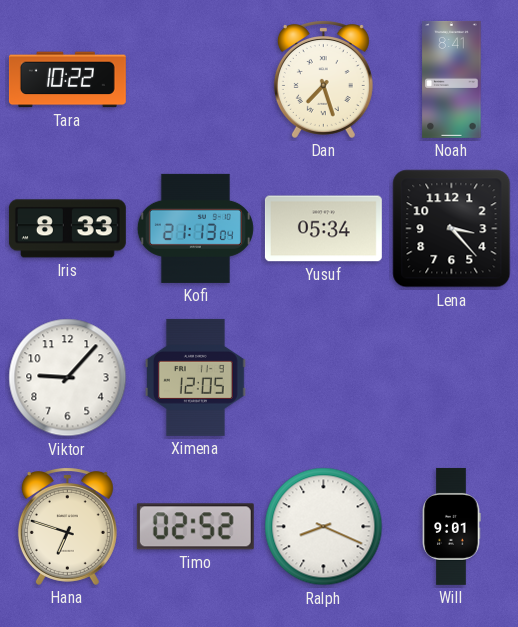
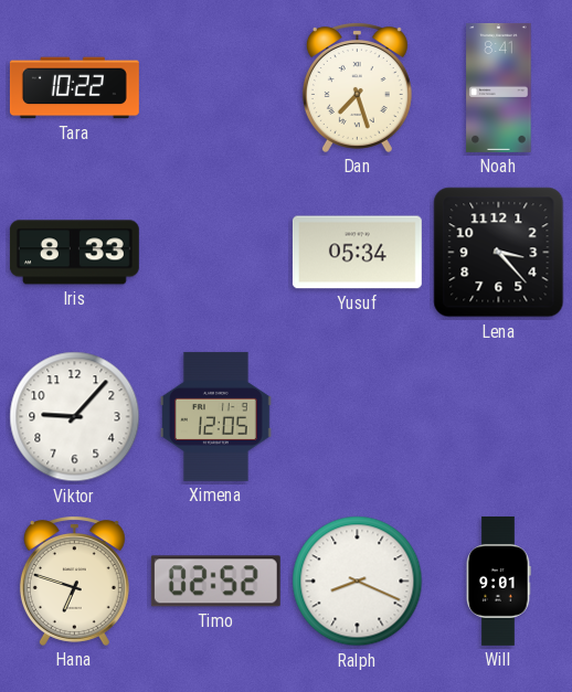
Kofi: 21:13 -> none (195, 228)
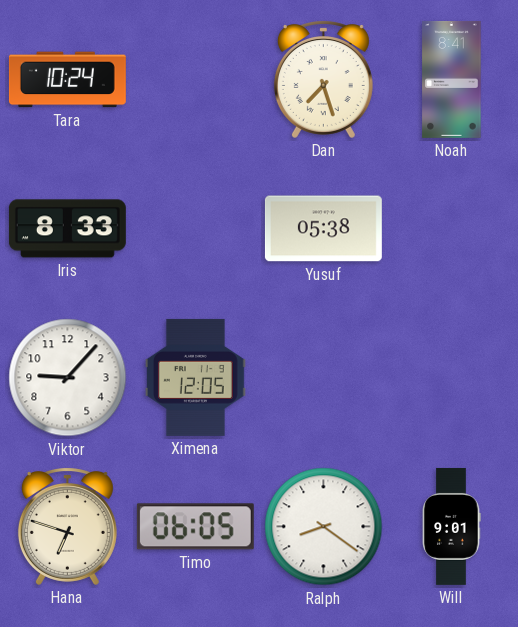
Tara: 10:22 -> 10:24 (67, 80)
Yusuf: 05:34 -> 05:38 (323, 229)
Lena: 3:23 -> none (499, 253)
Timo: 02:52 -> 06:05 (195, 527)
Ralph: 8:19 -> 8:21 (324, 527)
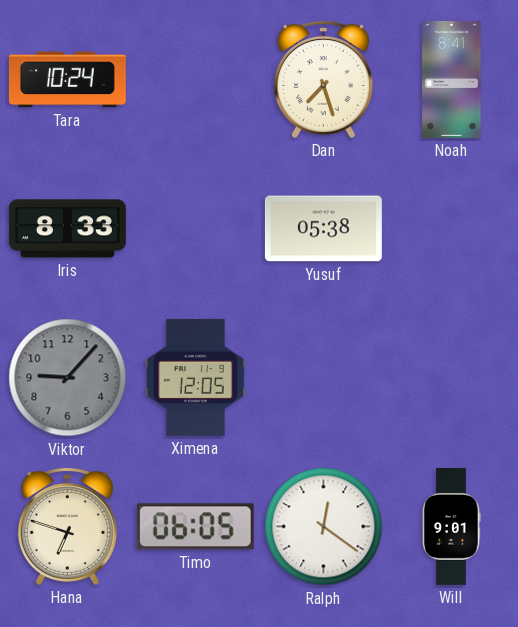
Viktor dial: white -> grey (68, 378)
Ralph: 8:21 -> 12:21 (324, 527)
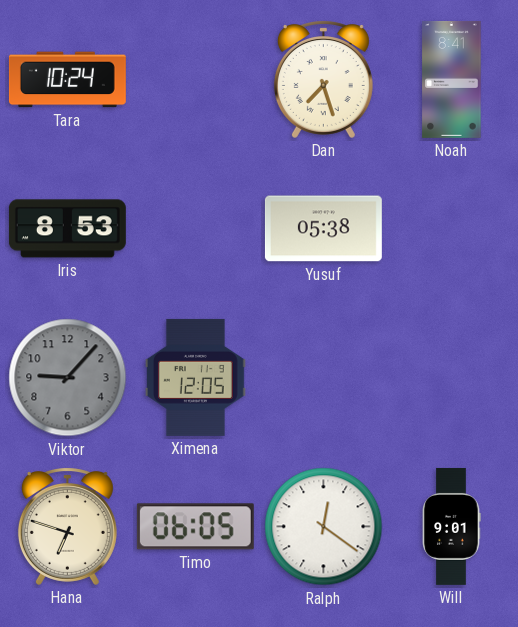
Iris: 8:33 -> 8:53 (67, 229)
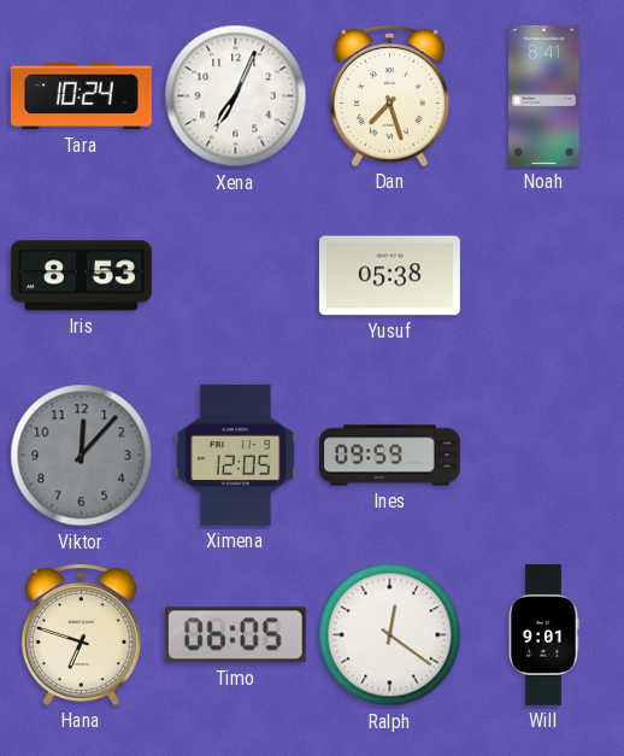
Xena: none -> 7:04 (236, 96)
Viktor: 9:07 -> 12:07 (82, 456)
Ines: none -> 09:59 (389, 456)
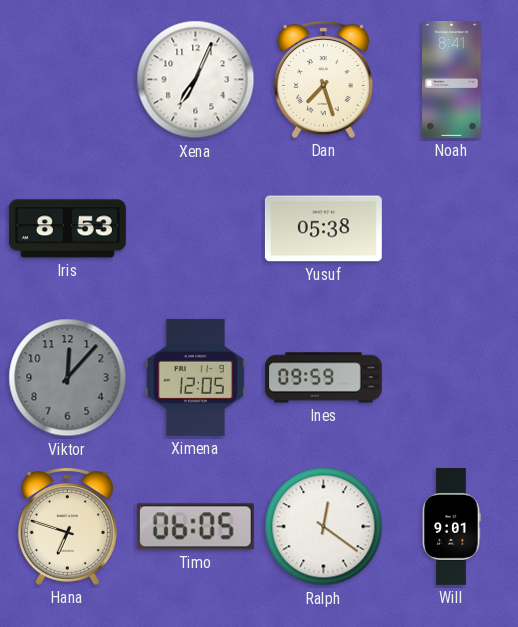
Tara: 10:24 -> none (81, 96)
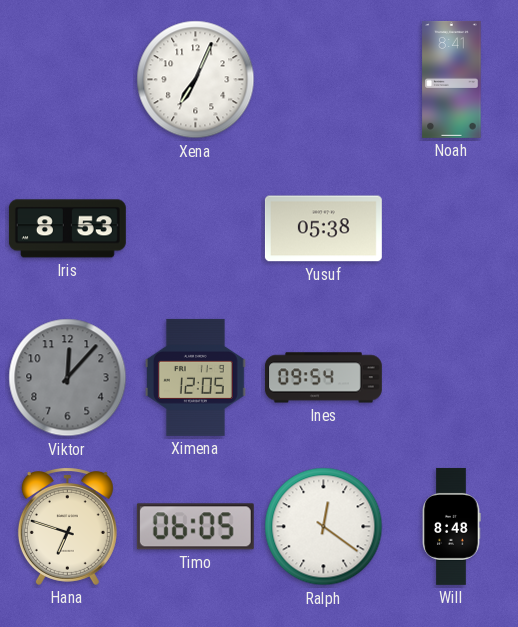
Dan: 7:27 -> none (323, 80)
Ines: 09:59 -> 09:54 (323, 378)
Will: 9:01 -> 8:48 (451, 526)
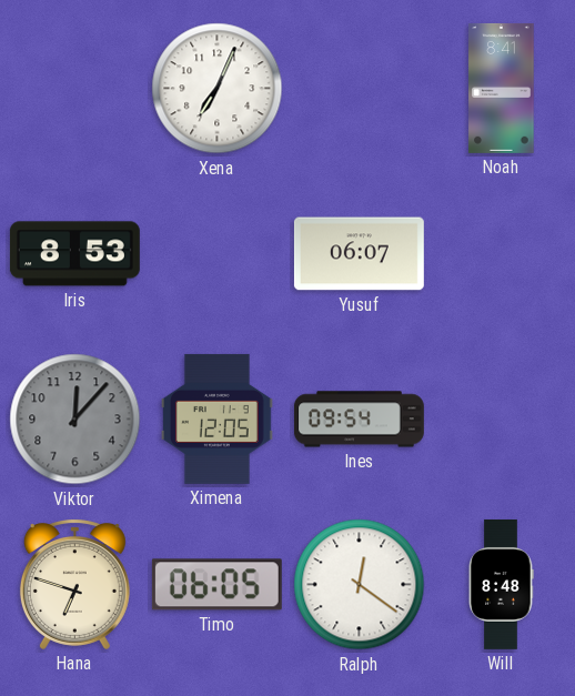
Yusuf: 05:38 -> 06:07 (359, 254)
